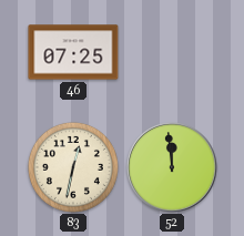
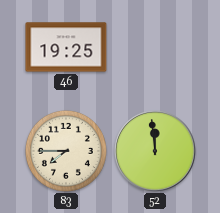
46: 07:25 -> 19:25 (66, 47)
83: 12:32 -> 7:45 (66, 151)
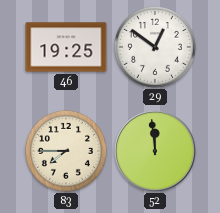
29: none -> 12:51 (155, 47)
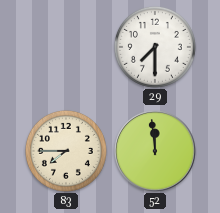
46: 19:25 -> none (66, 47)
29: 12:51 -> 7:30 (155, 47)
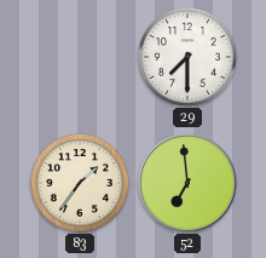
83: 7:45 -> 1:36 (80, 183)
52: 11:59 -> 6:59 (187, 183)
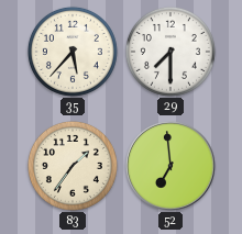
35: none -> 5:37 (73, 52)
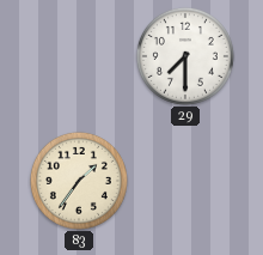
35: 5:37 -> none (73, 52)
52: 6:59 -> none (170, 166)
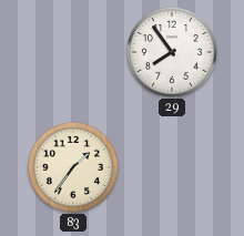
29: 7:30 -> 7:54 (172, 52)
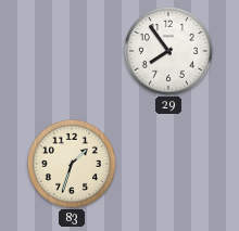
83: 1:36 -> 1:33 (72, 164)
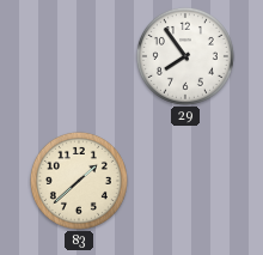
83: 1:33 -> 1:38 (79, 181)
